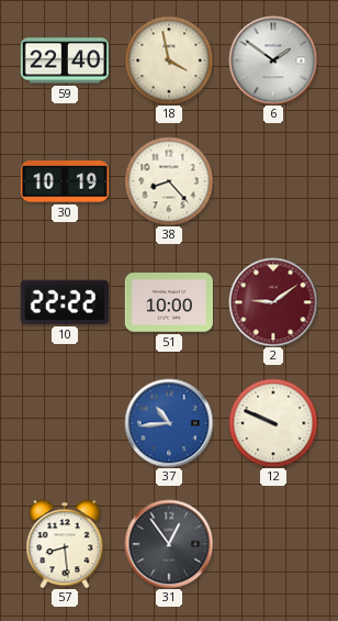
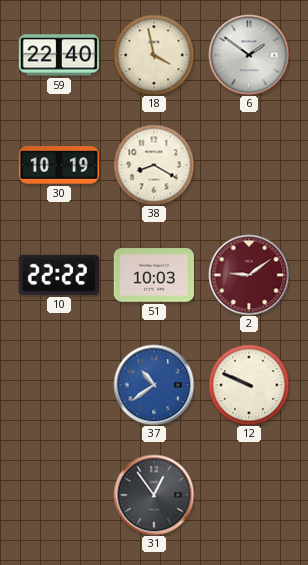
38: 8:23 -> 8:20 (154, 165)
51: 10:00 -> 10:03 (154, 275)
37: 10:44 -> 10:39 (154, 385)
57: 8:29 -> none (65, 544)
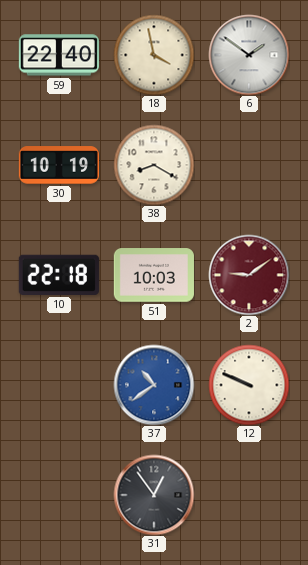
10: 22:22 -> 22:18 (59, 275)
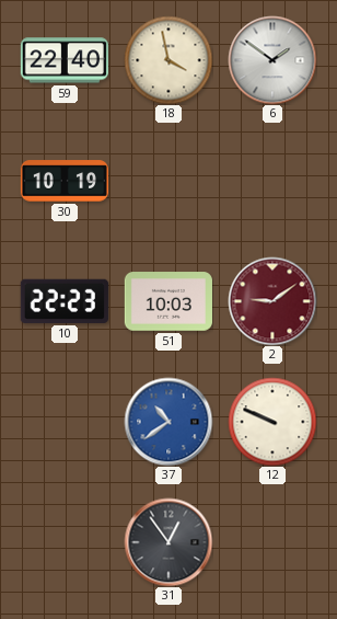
38: 8:20 -> none (154, 165)
10: 22:18 -> 22:23 (65, 301)
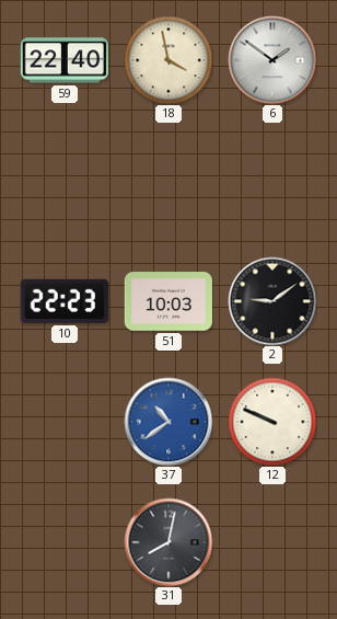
30: 10:19 -> none (63, 181)
2 dial: burgundy -> black (272, 301)
31: 12:54 -> 8:02 (168, 542)
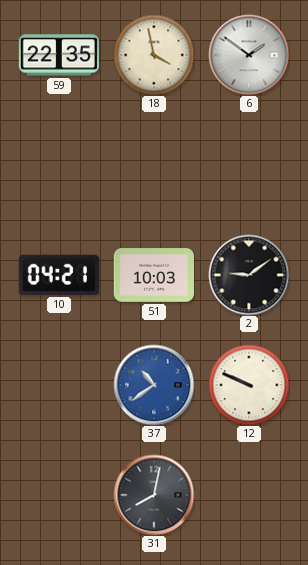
59: 22:40 -> 22:35 (59, 55)
10: 22:23 -> 04:21 (59, 275)
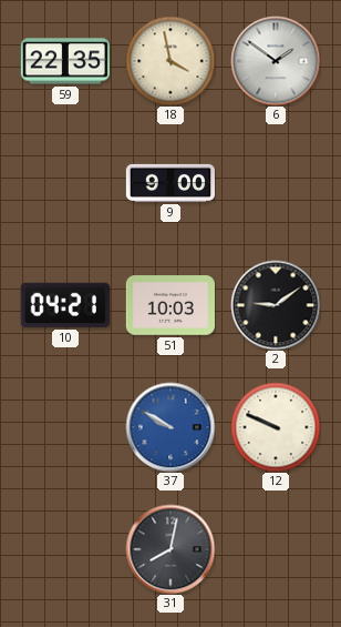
9: none -> 9:00 (169, 183)
37: 10:39 -> 9:50 (170, 427)
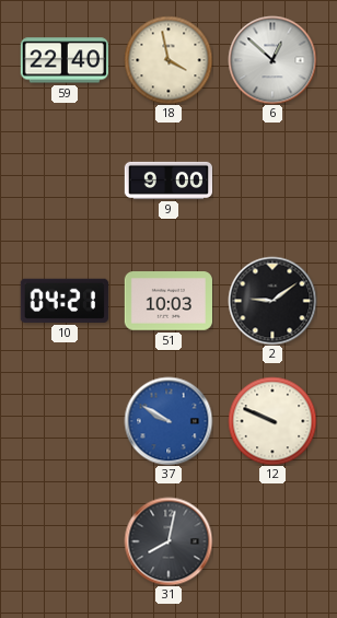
59: 22:35 -> 22:40 (65, 60)
6: 1:51 -> 12:52 (272, 60)
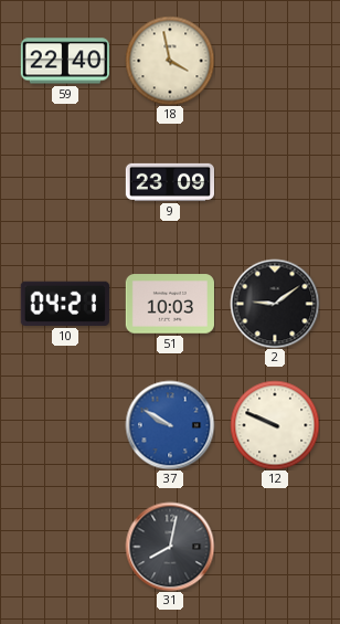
6: 12:52 -> none (272, 60)
9: 9:00 -> 23:09 (169, 182)
